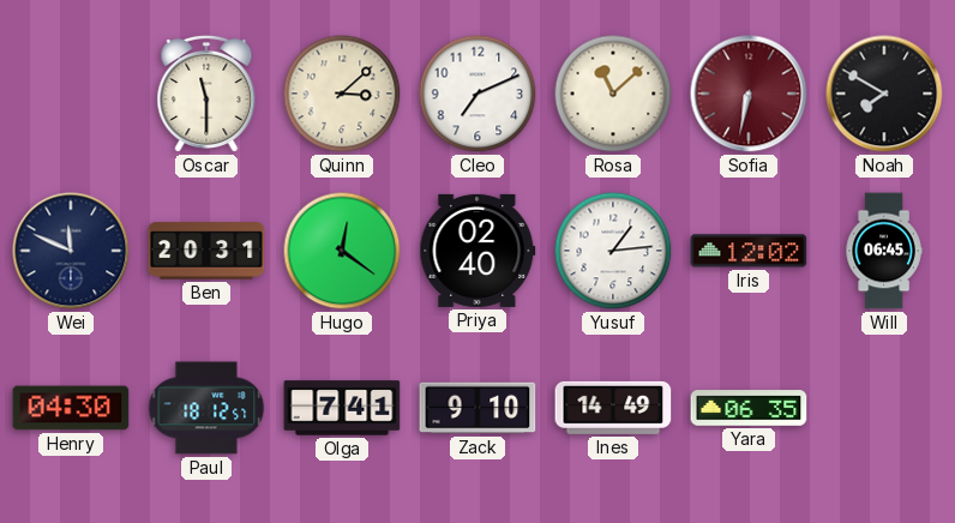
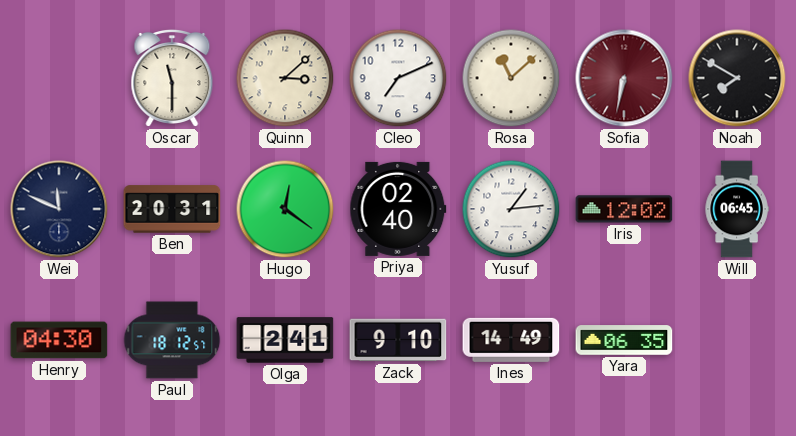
Olga: 7:41 -> 2:41 (285, 340)
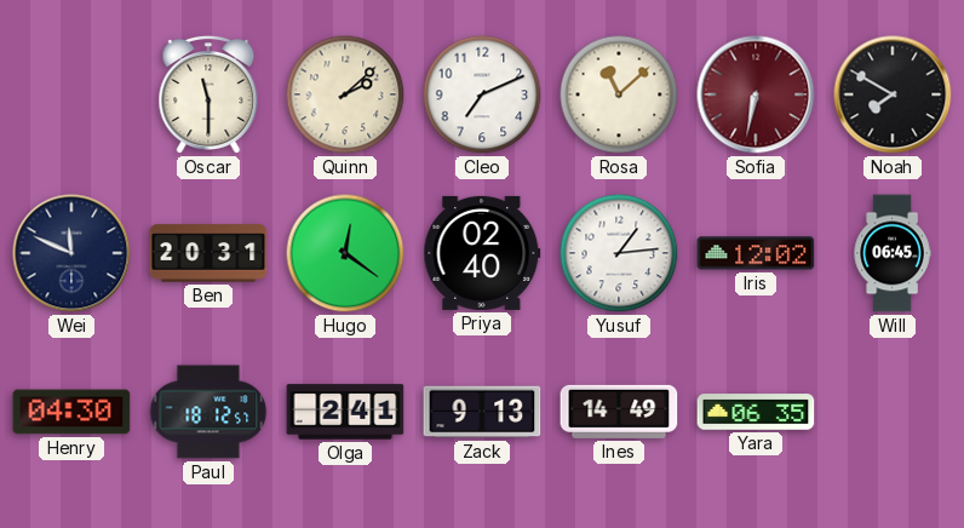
Quinn: 3:08 -> 2:08 (345, 94)
Zack: 9:10 -> 9:13 (482, 412)
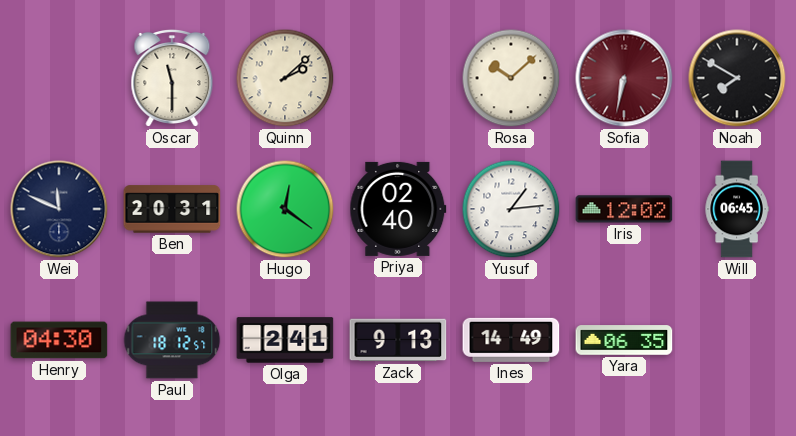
Cleo: 7:11 -> none (482, 94)
Rosa: 11:08 -> 10:08 (511, 78)
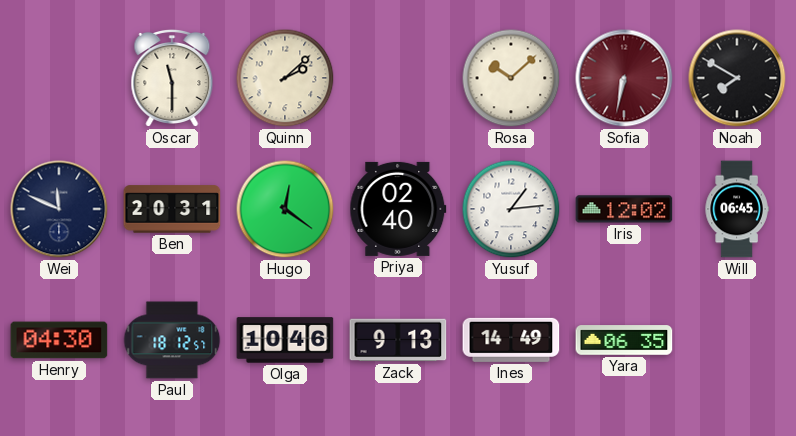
Olga: 2:41 -> 10:46 (285, 340)
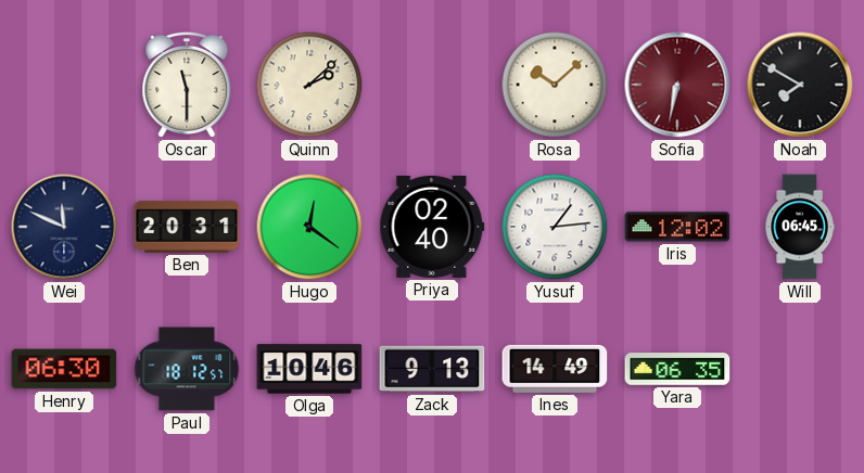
Henry: 04:30 -> 06:30 (64, 369)
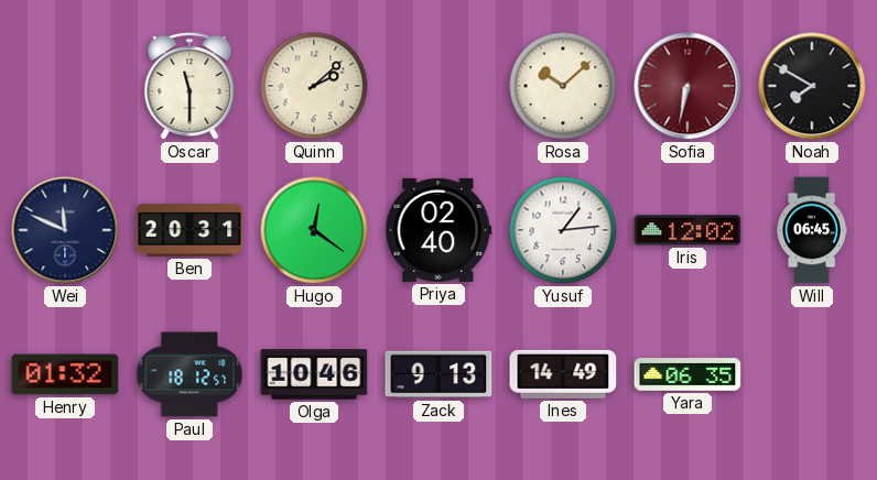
Henry: 06:30 -> 01:32 (65, 374)
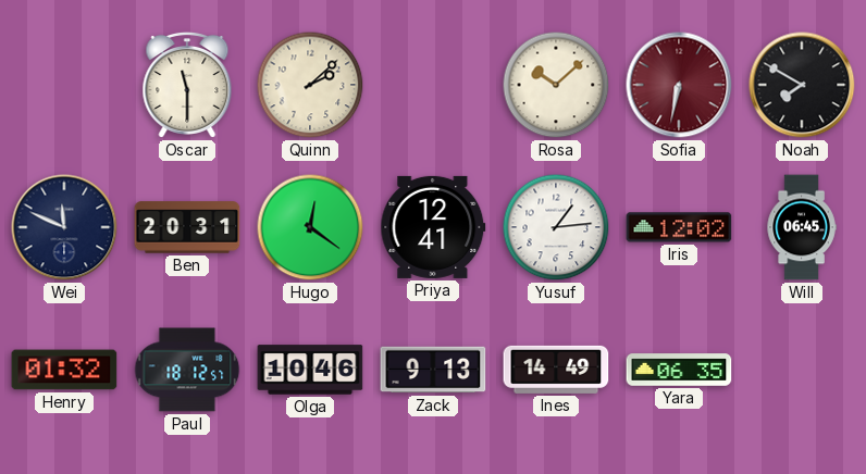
Priya: 02:40 -> 12:41 (433, 227)
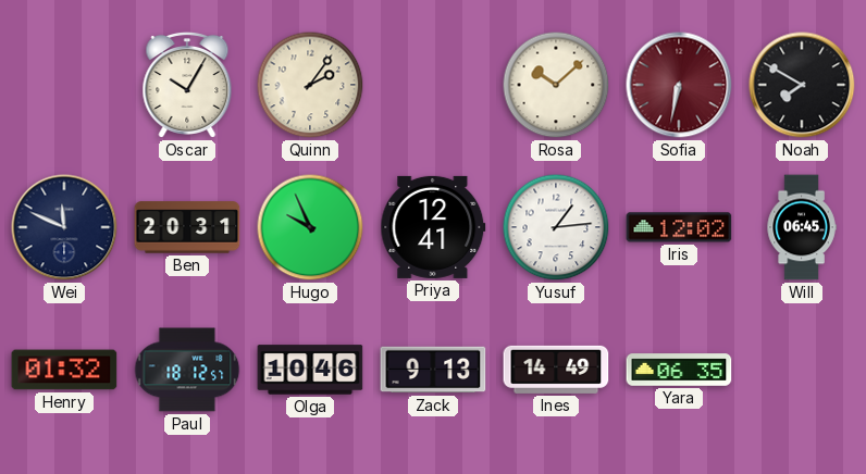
Oscar: 11:30 -> 10:05 (187, 85)
Quinn: 2:08 -> 2:06 (310, 85)
Hugo: 12:21 -> 9:56 (310, 227)
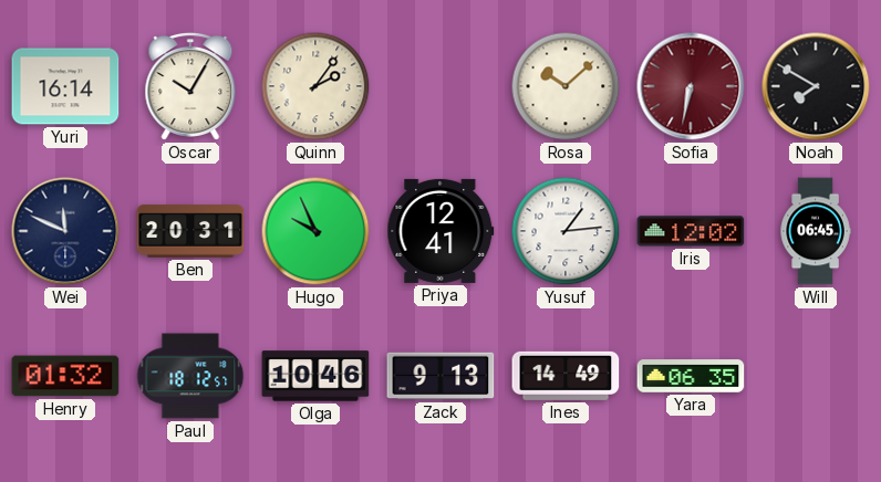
Yuri: none -> 16:14 (65, 86)
